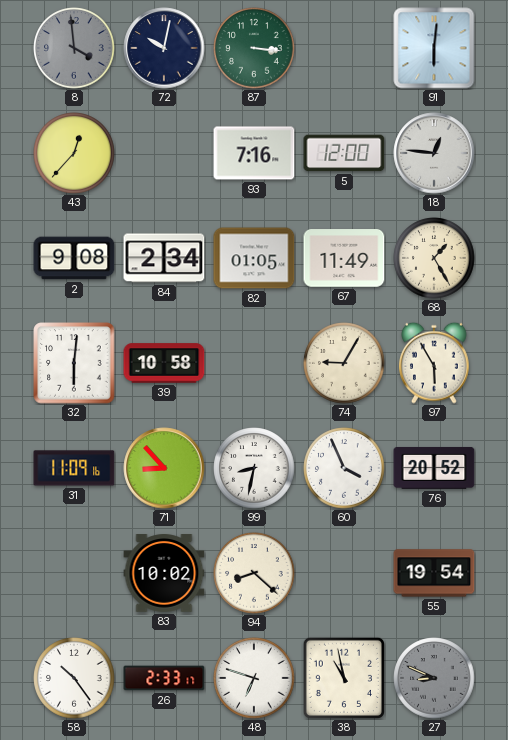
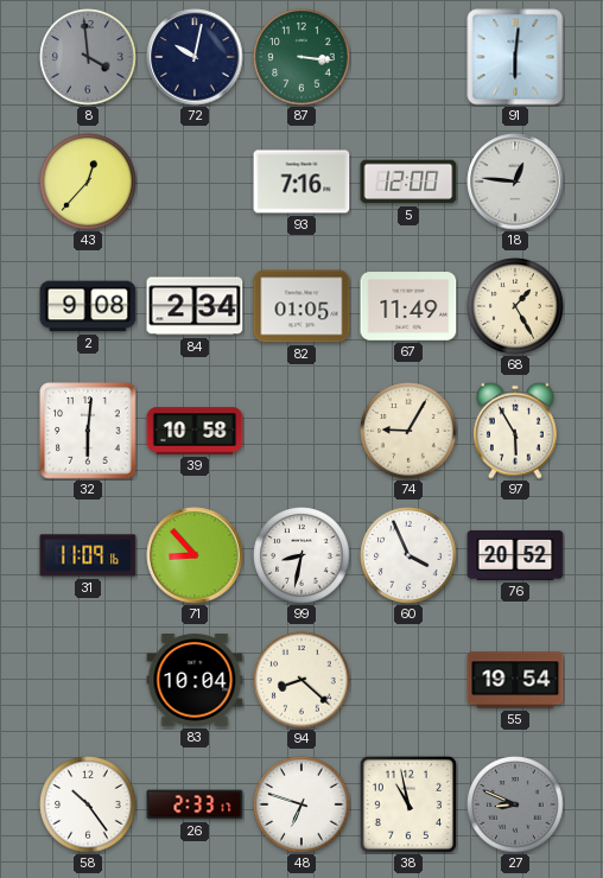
83: 10:02 -> 10:04 (195, 680)
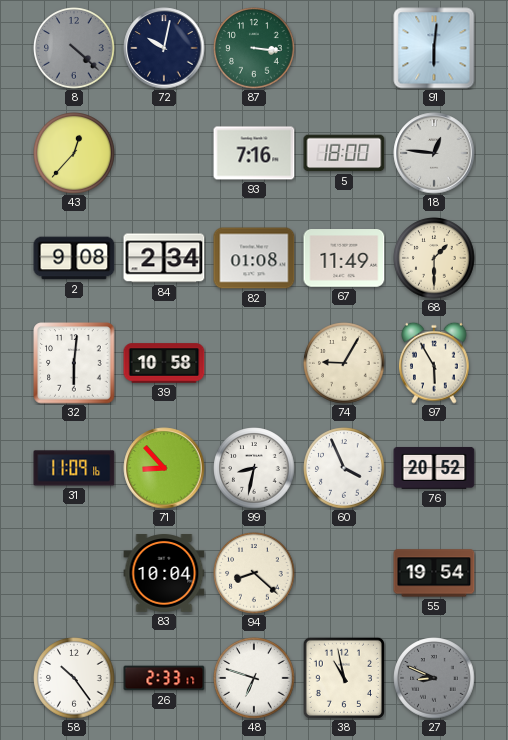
8: 3:59 -> 4:22 (74, 48)
5: 12:00 -> 18:00 (344, 153)
82: 01:05 -> 01:08 (254, 258)
68: 1:25 -> 1:30 (434, 258)
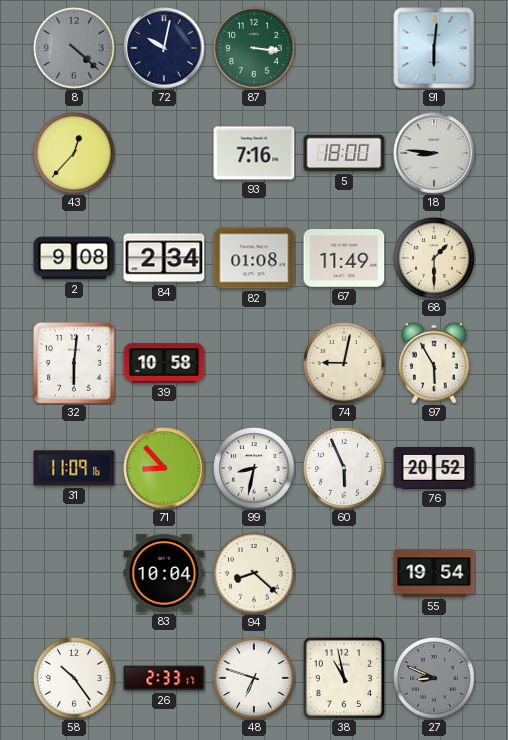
18: 12:46 -> 8:46 (434, 153)
74: 9:05 -> 9:02 (344, 363)
60: 3:56 -> 5:56 (344, 468)
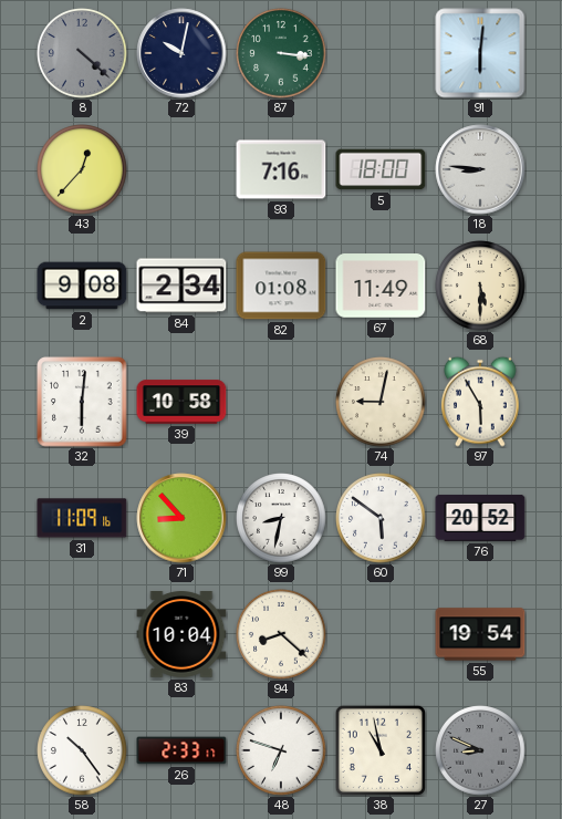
68: 1:30 -> 5:30 (480, 286)
60: 5:56 -> 5:51 (381, 518)
